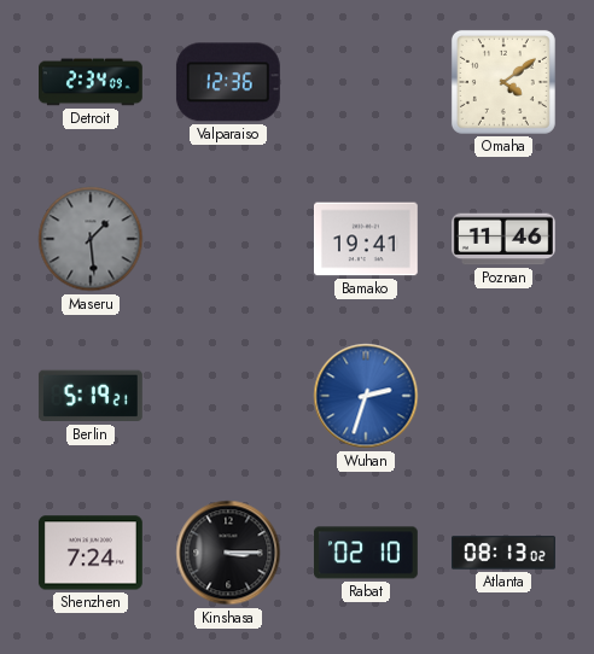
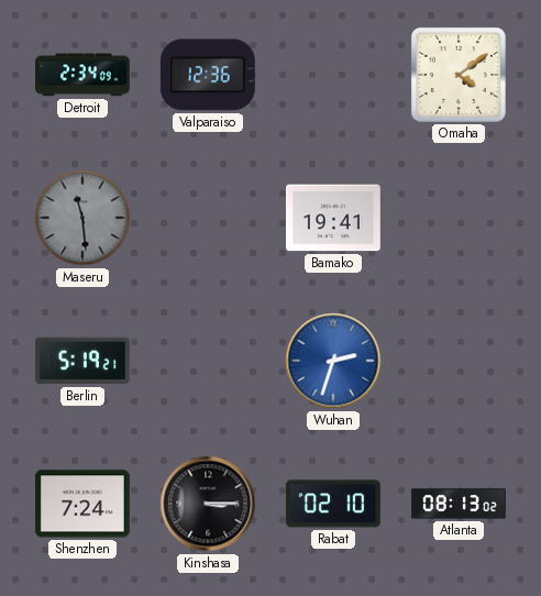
Maseru: 1:29 -> 11:29 (82, 218)
Poznan: 11:46 -> none (503, 239)
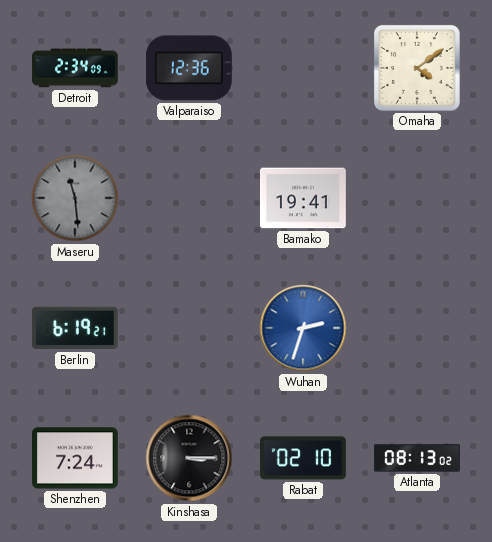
Berlin: 5:19 -> 6:19 (75, 328)
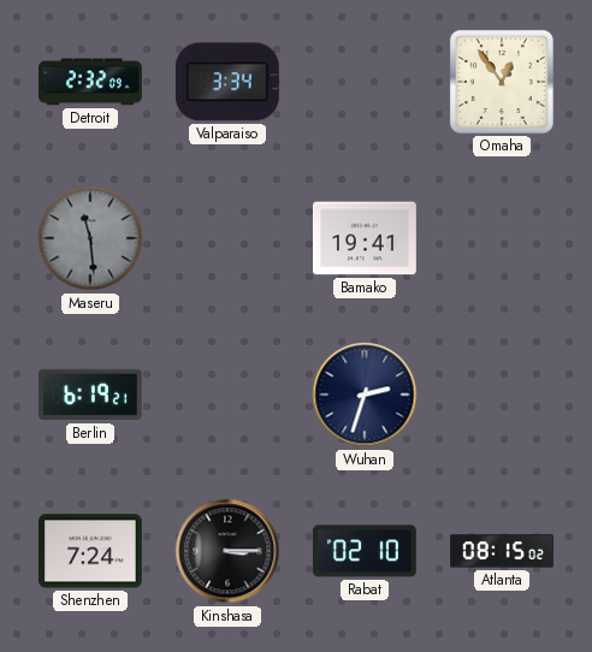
Detroit: 2:34 -> 2:32 (91, 82)
Valparaiso: 12:36 -> 3:34 (227, 82)
Omaha: 4:09 -> 12:54 (502, 82)
Wuhan dial: blue -> navy (365, 395)
Atlanta: 08:13 -> 08:15 (503, 551)
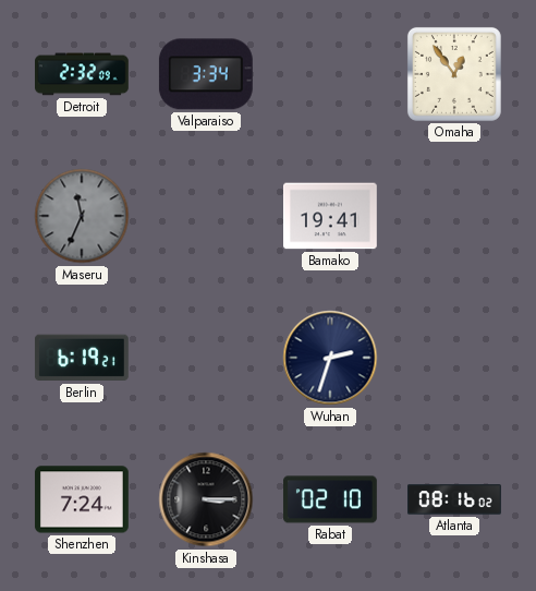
Maseru: 11:29 -> 11:34 (82, 216)
Atlanta: 08:15 -> 08:16 (455, 499)
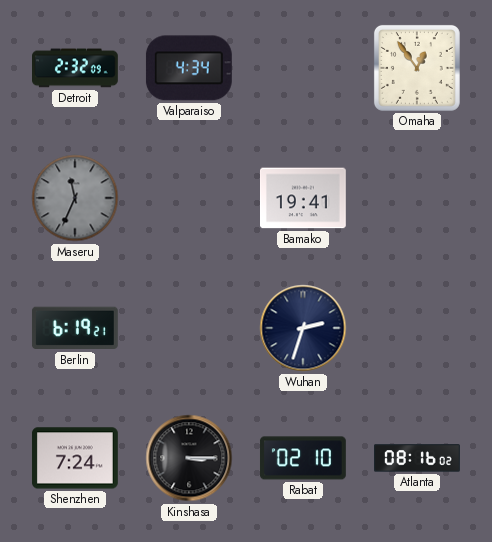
Valparaiso: 3:34 -> 4:34 (189, 68)
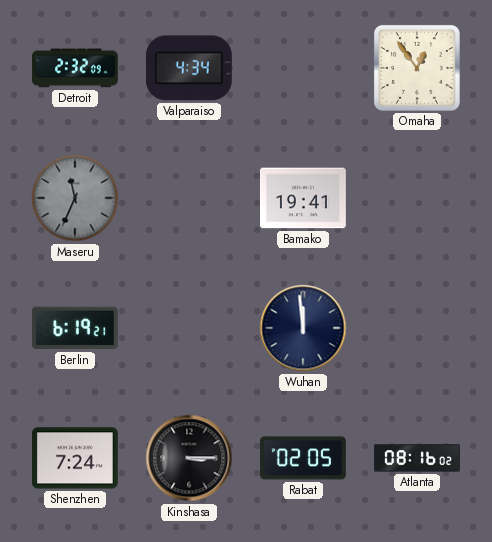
Wuhan: 2:33 -> 11:59 (303, 328)
Rabat: 02:10 -> 02:05 (303, 458)
